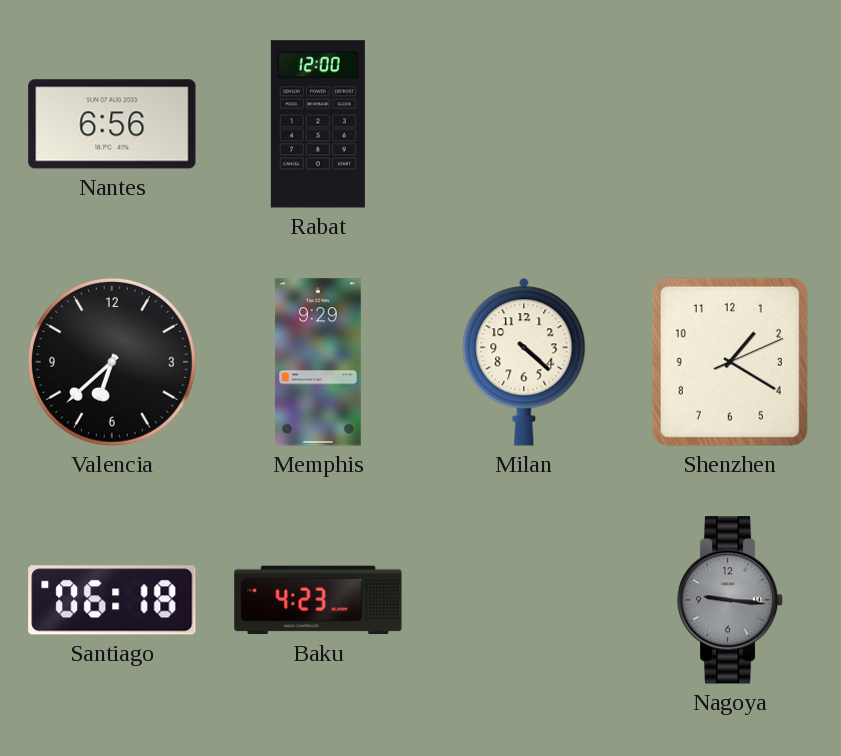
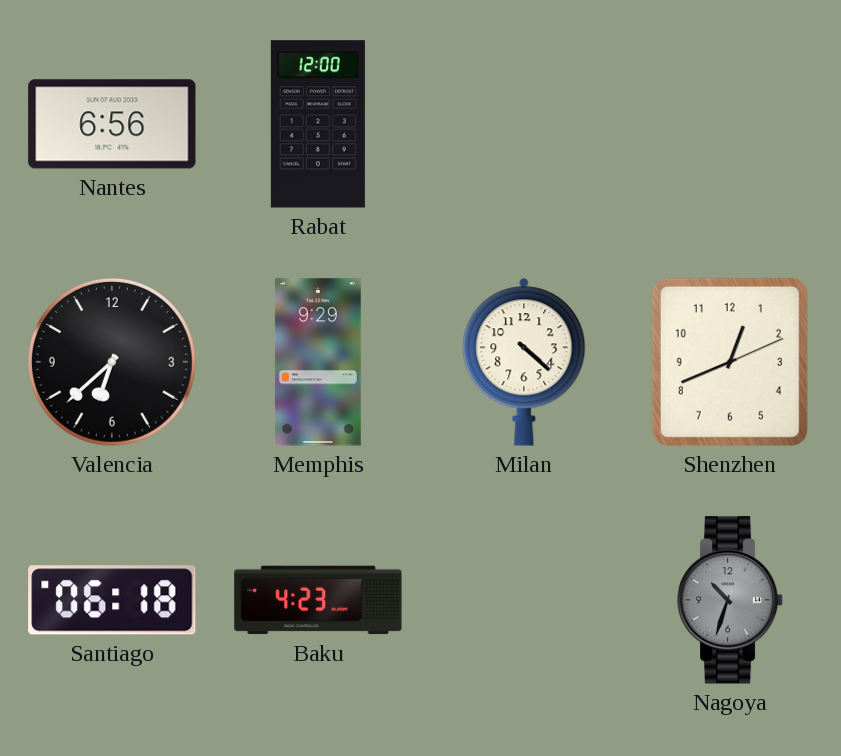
Shenzhen: 1:20 -> 12:41 (730, 362)
Nagoya: 9:16 -> 10:33 (730, 600)
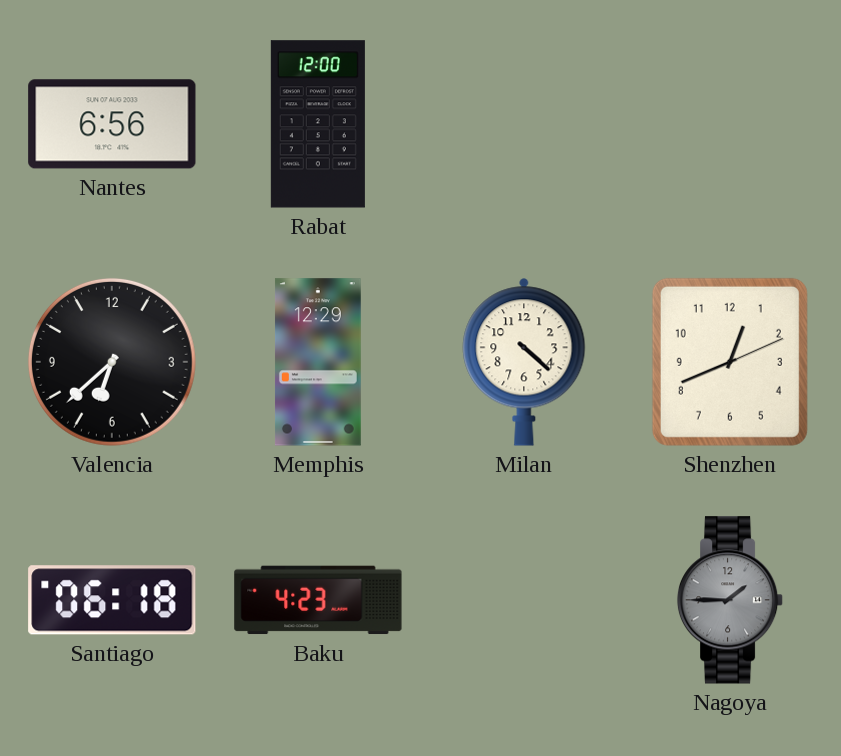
Memphis: 9:29 -> 12:29 (318, 362)
Nagoya: 10:33 -> 1:45 (730, 600)
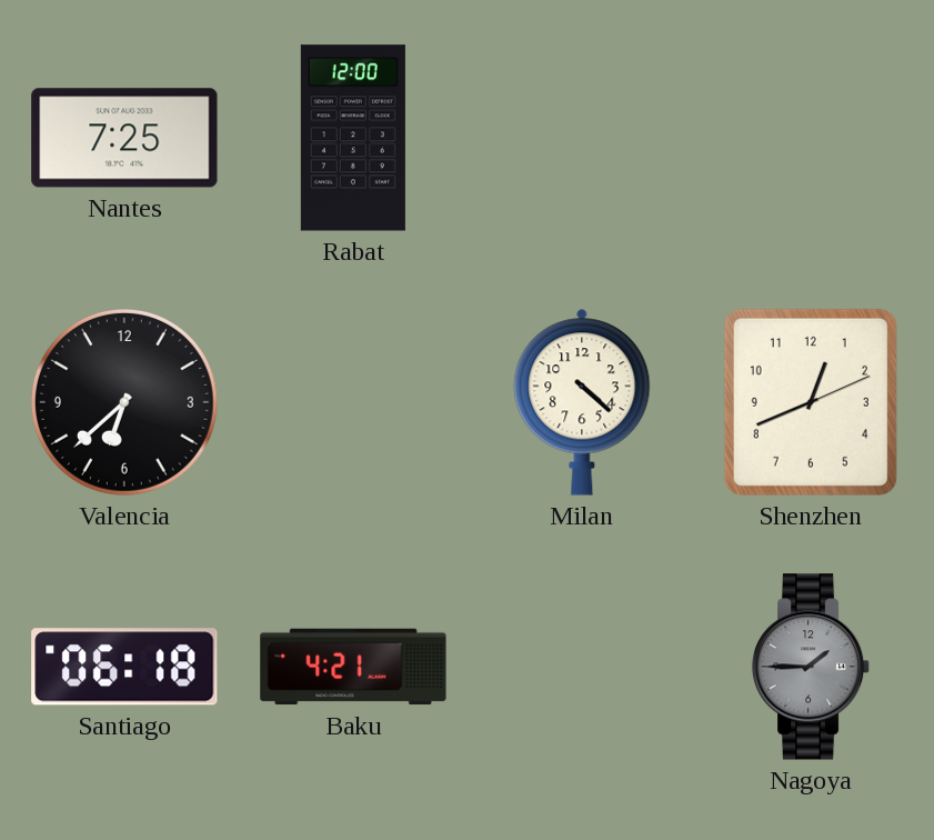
Nantes: 6:56 -> 7:25 (124, 138)
Memphis: 12:29 -> none (318, 362)
Baku: 4:23 -> 4:21 (353, 667)
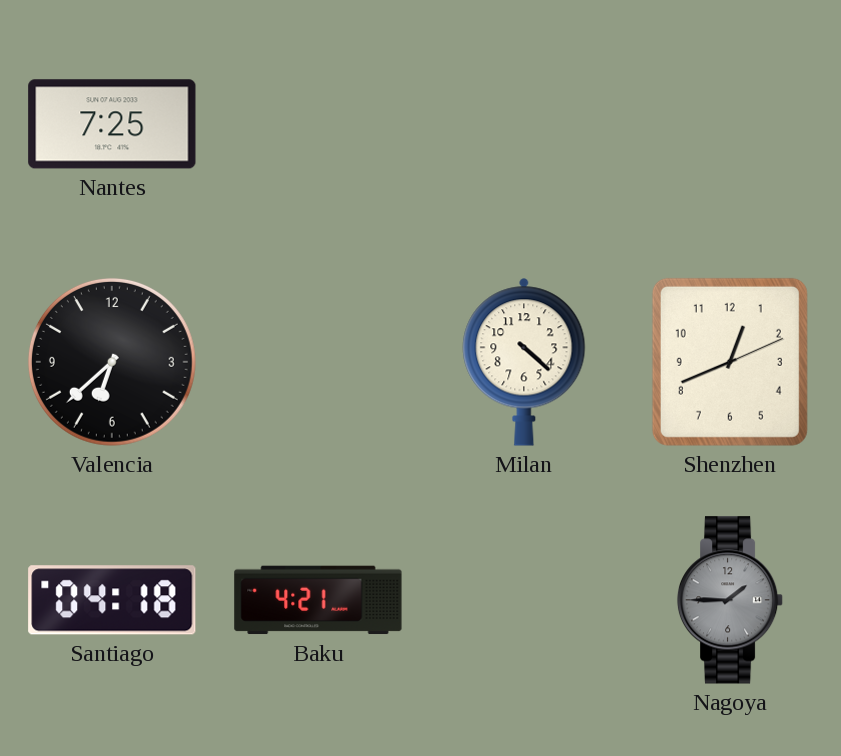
Rabat: 12:00 -> none (353, 138)
Santiago: 06:18 -> 04:18 (112, 600)
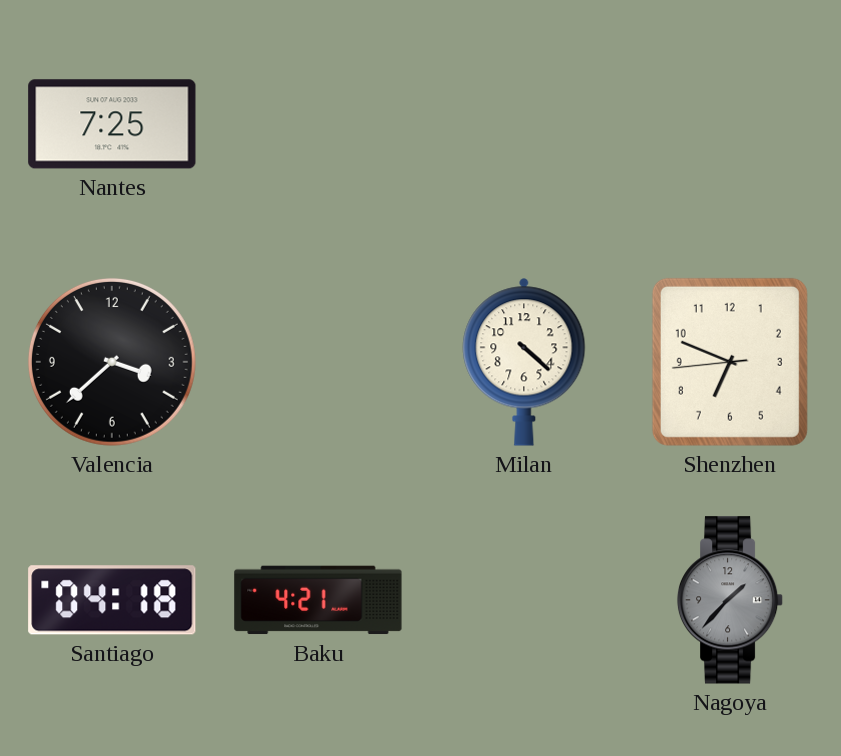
Valencia: 6:38 -> 3:38 (112, 362)
Shenzhen: 12:41 -> 6:48 (730, 362)
Nagoya: 1:45 -> 1:37 (730, 600)
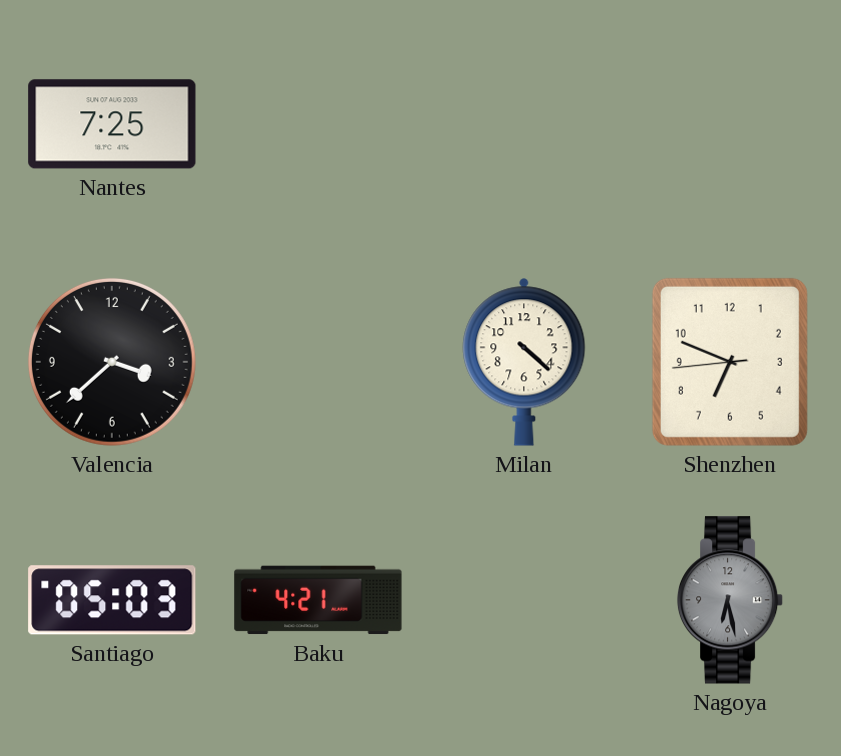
Santiago: 04:18 -> 05:03 (112, 600)
Nagoya: 1:37 -> 6:28 (730, 600)
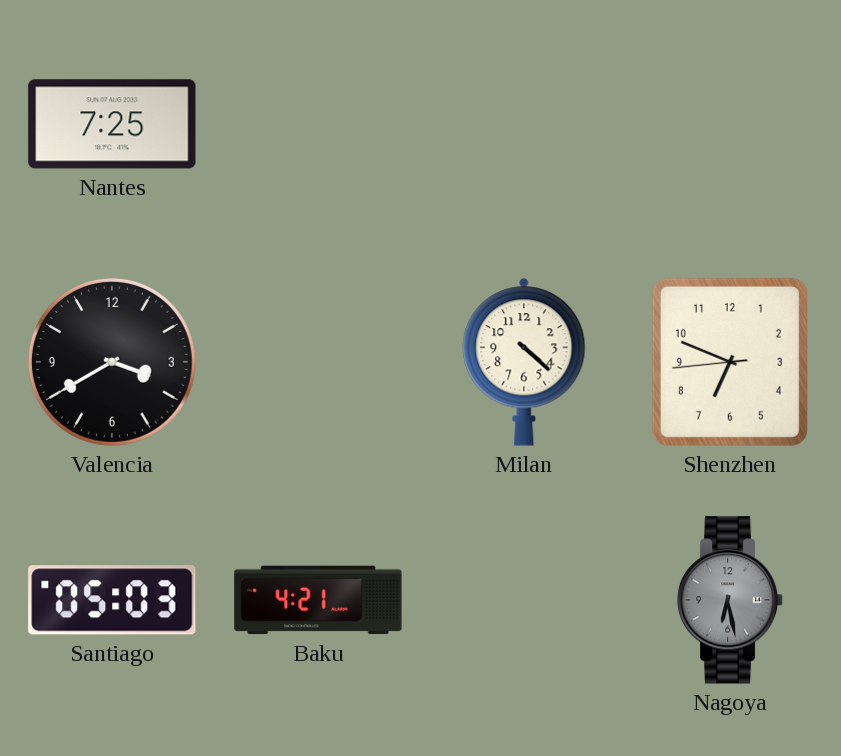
Valencia: 3:38 -> 3:40 (112, 362)
